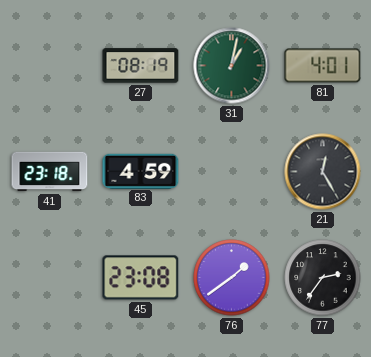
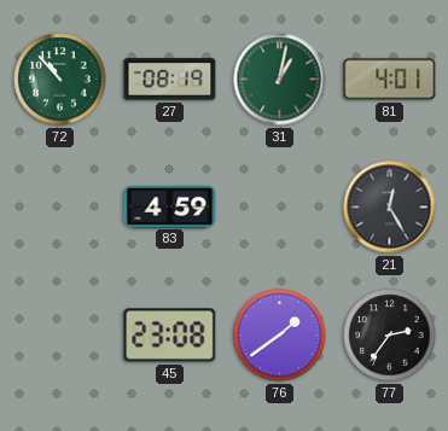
72: none -> 10:53 (60, 80)
41: 23:18 -> none (50, 172)
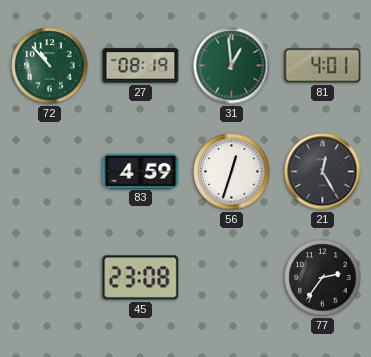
31: 1:02 -> 12:59 (232, 66)
56: none -> 12:33 (232, 172)
76: 1:39 -> none (280, 336)
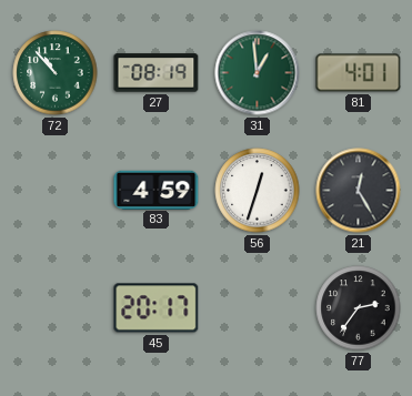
45: 23:08 -> 20:17 (157, 308)
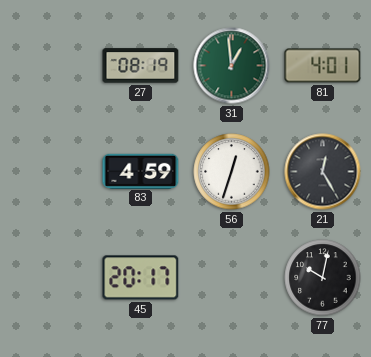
72: 10:53 -> none (56, 73)
77: 2:36 -> 10:02 (323, 278)
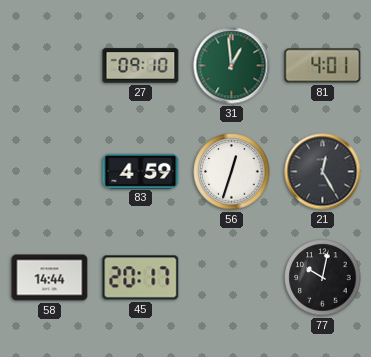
27: 08:19 -> 09:10 (141, 66)
58: none -> 14:44 (50, 278)
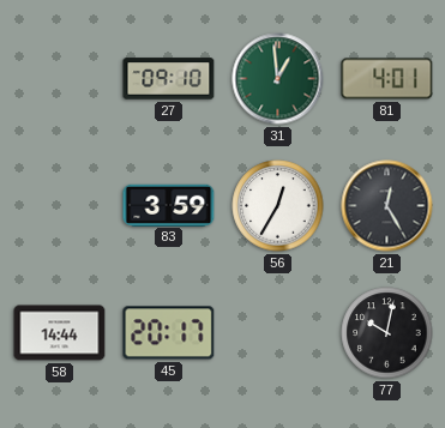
83: 4:59 -> 3:59 (169, 205)
56: 12:33 -> 12:35 (278, 206)
